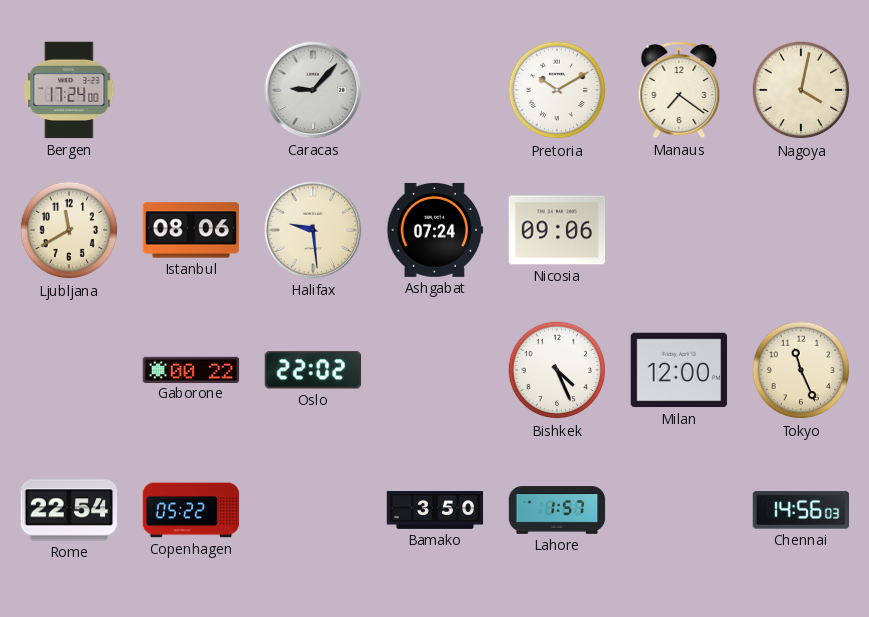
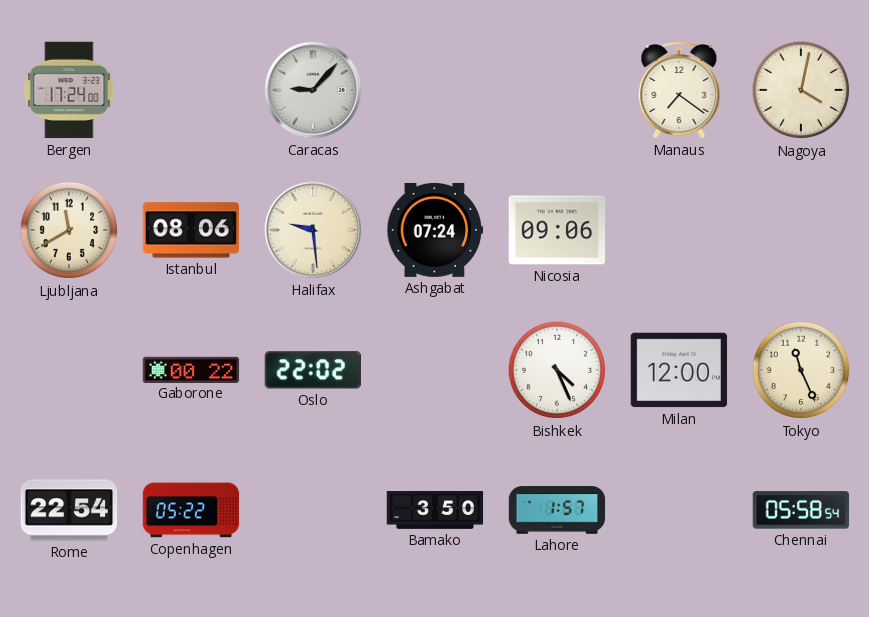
Pretoria: 10:10 -> none (557, 90)
Chennai: 14:56 -> 05:58 (801, 510)
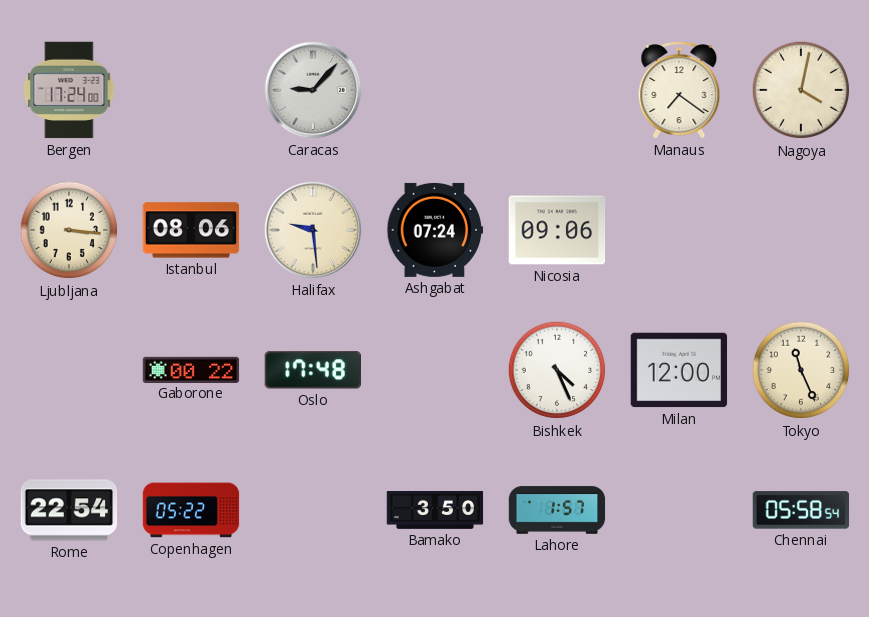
Ljubljana: 11:40 -> 3:16 (69, 230)
Oslo: 22:02 -> 17:48 (312, 370)
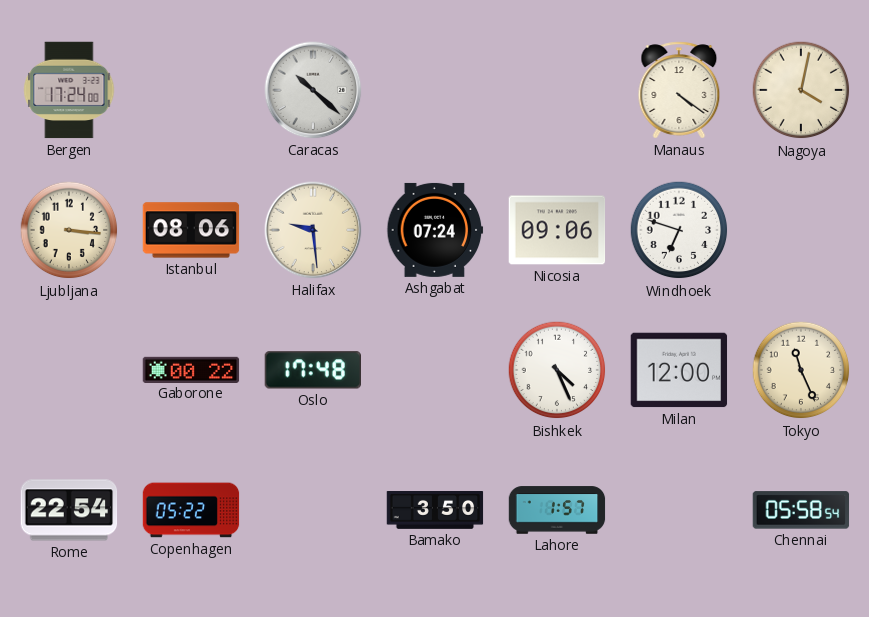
Caracas: 9:07 -> 10:22 (313, 90)
Manaus: 7:21 -> 4:21 (679, 90)
Windhoek: none -> 6:48 (679, 230)
